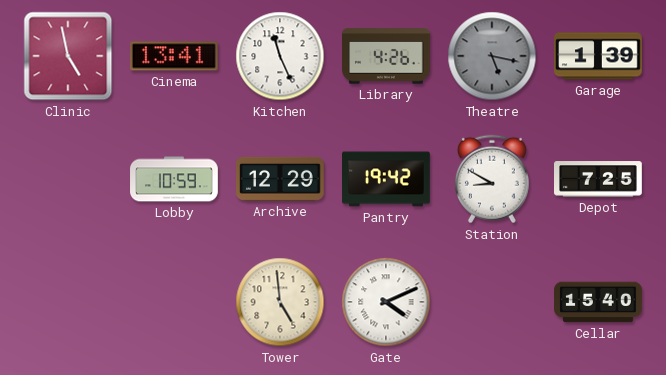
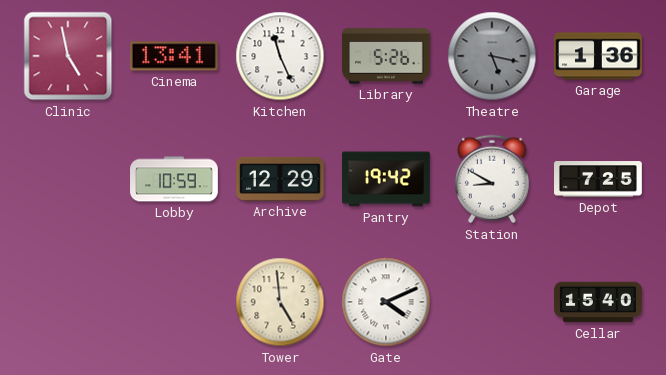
Library: 4:26 -> 5:26 (386, 56)
Garage: 1:39 -> 1:36 (598, 56)
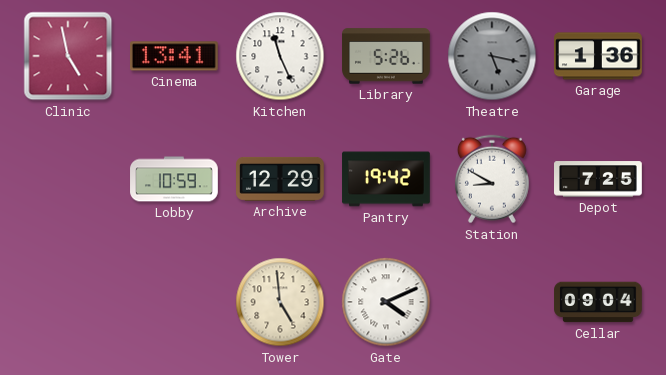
Cellar: 15:40 -> 09:04 (598, 302)
